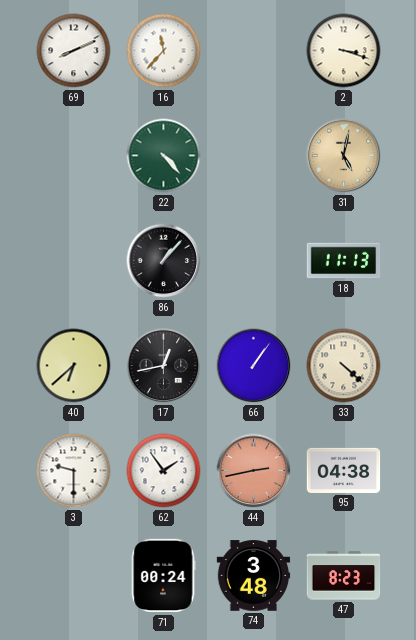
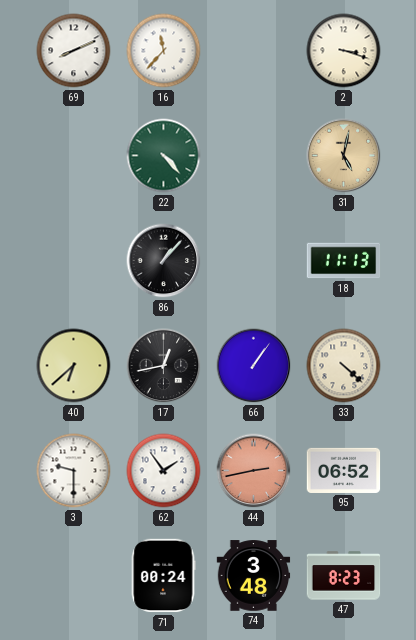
95: 04:38 -> 06:52 (344, 470)
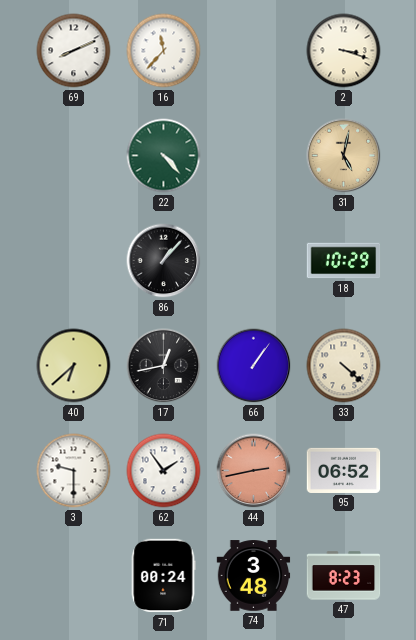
18: 11:13 -> 10:29 (344, 261)
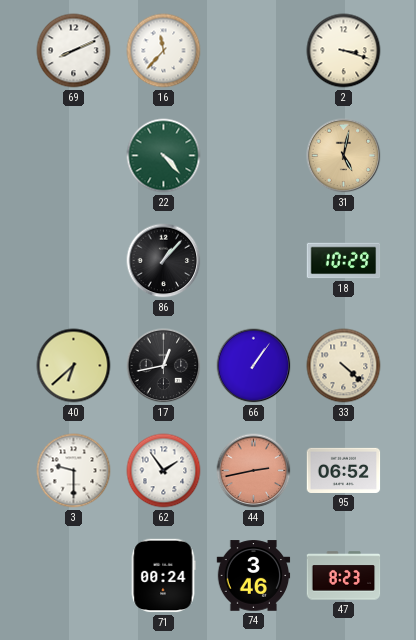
74: 3:48 -> 3:46 (254, 576)
